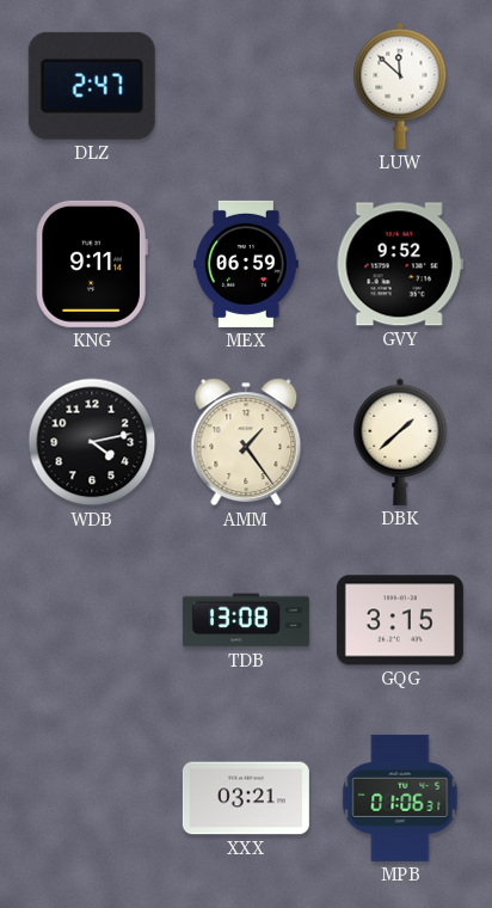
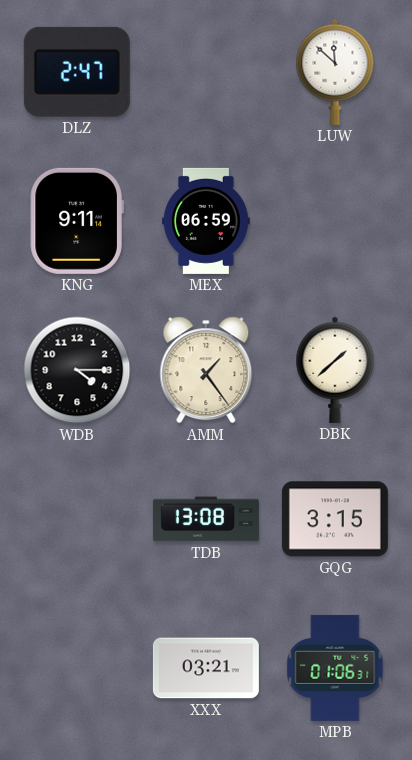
GVY: 9:52 -> none (400, 264)
WDB: 4:13 -> 4:15 (77, 370)
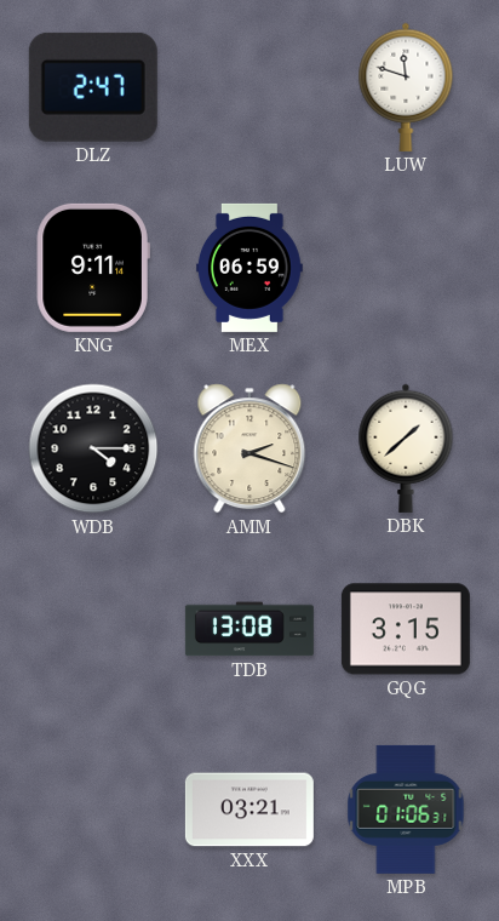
LUW: 11:52 -> 11:48 (406, 87)
AMM: 1:24 -> 2:18 (249, 448)
